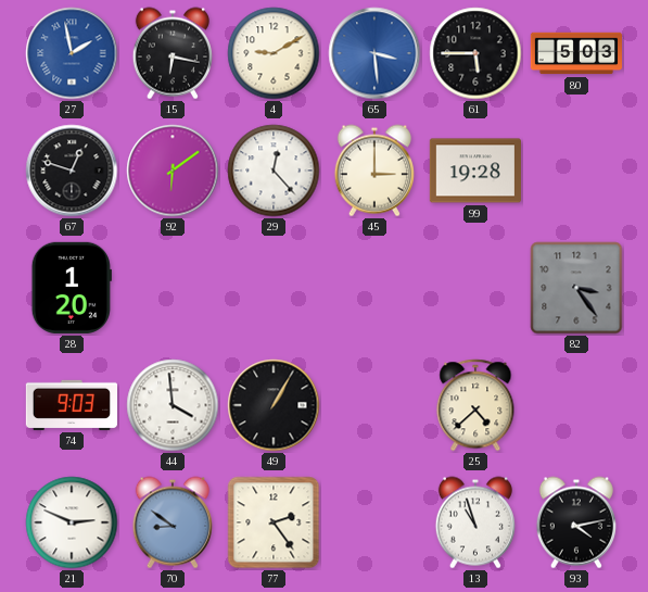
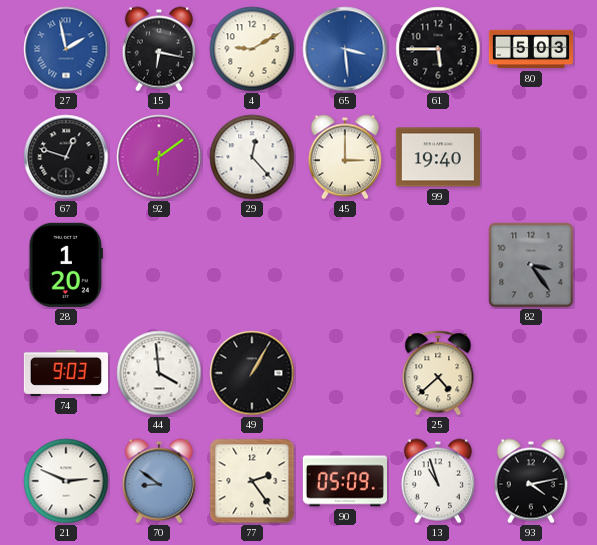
99: 19:28 -> 19:40 (438, 157)
90: none -> 05:09 (344, 481)
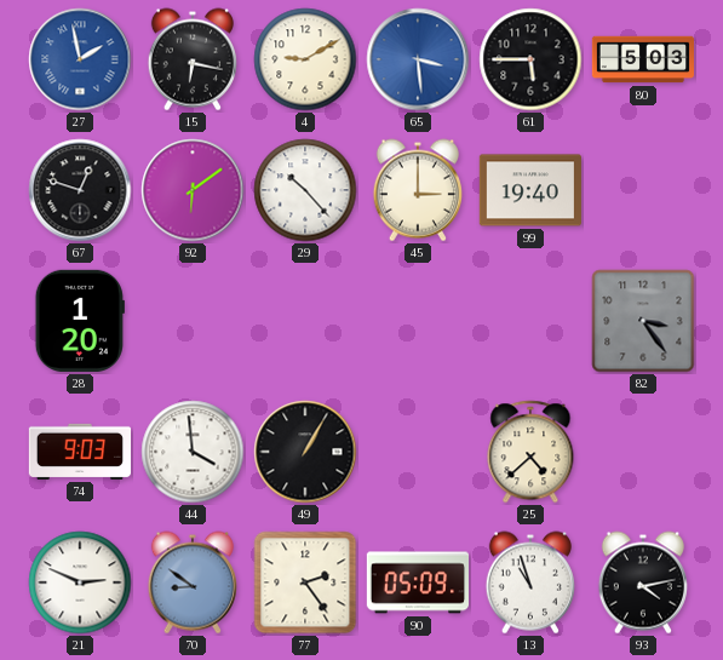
29: 12:23 -> 10:23 (305, 190)
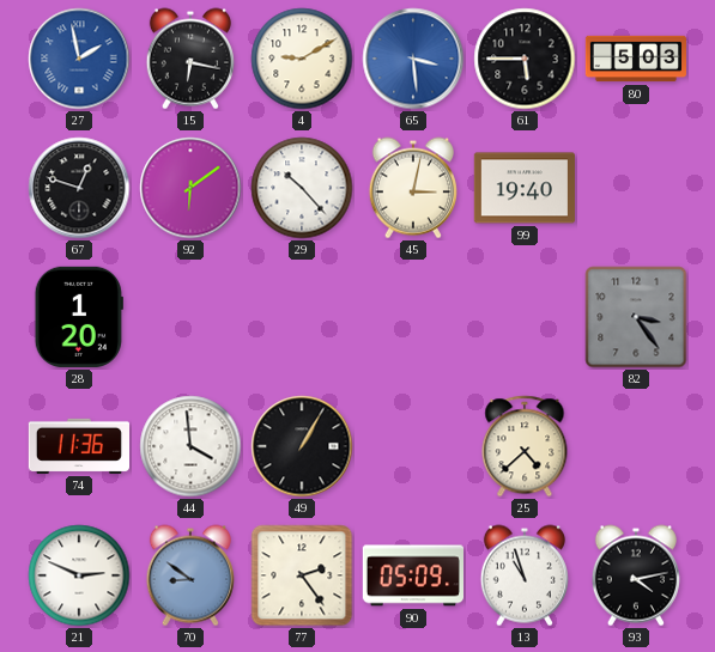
45: 3:00 -> 3:02 (413, 188)
74: 9:03 -> 11:36 (78, 446)
